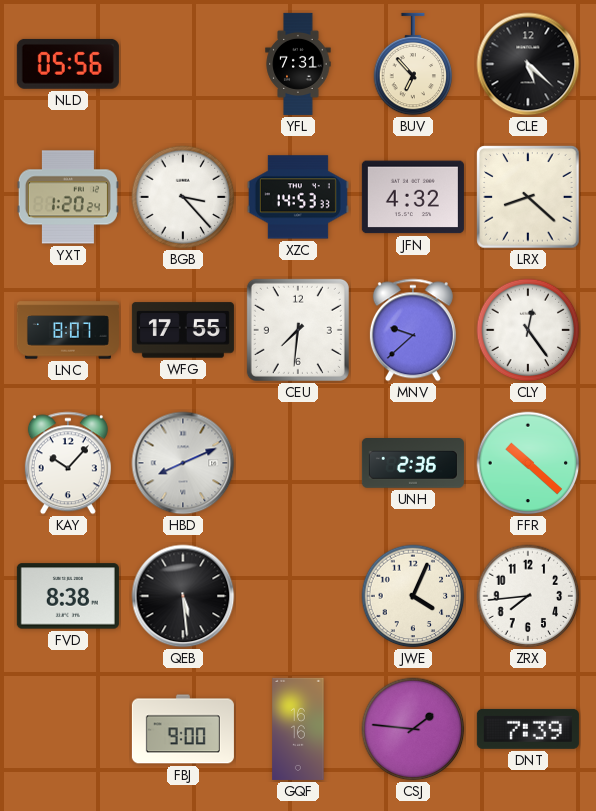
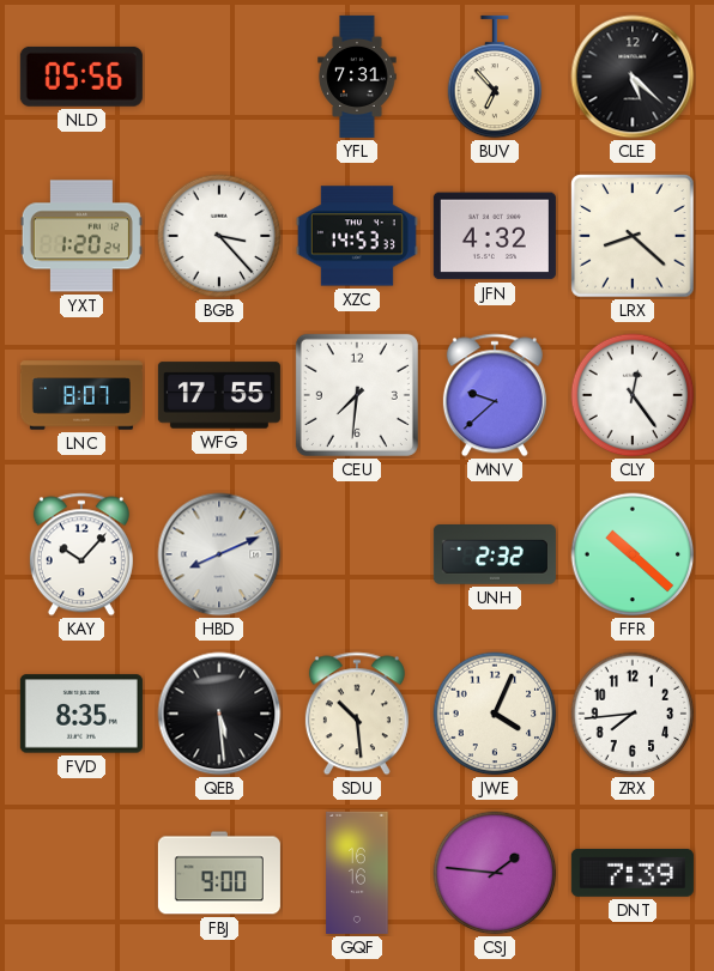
UNH: 2:36 -> 2:32 (495, 554)
FVD: 8:38 -> 8:35 (81, 714)
SDU: none -> 10:29 (357, 714)
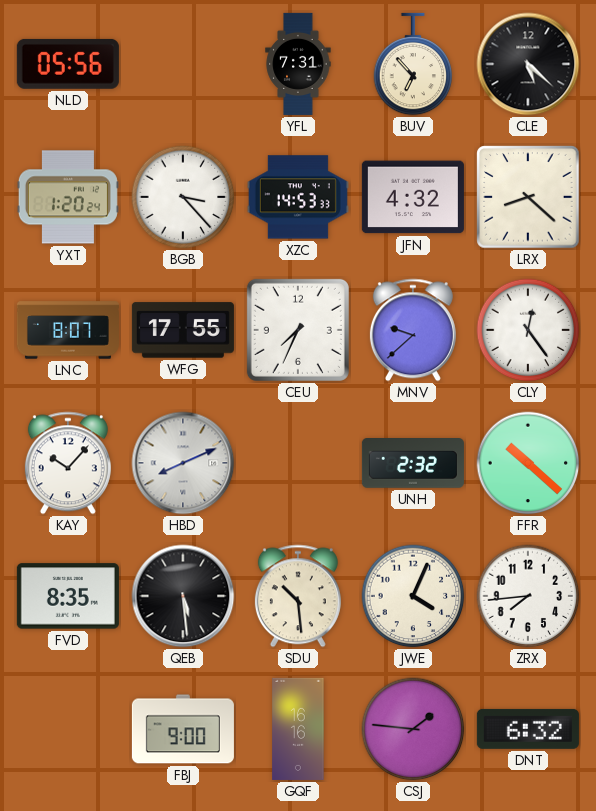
CEU: 7:31 -> 7:34 (298, 330)
DNT: 7:39 -> 6:32 (528, 729)
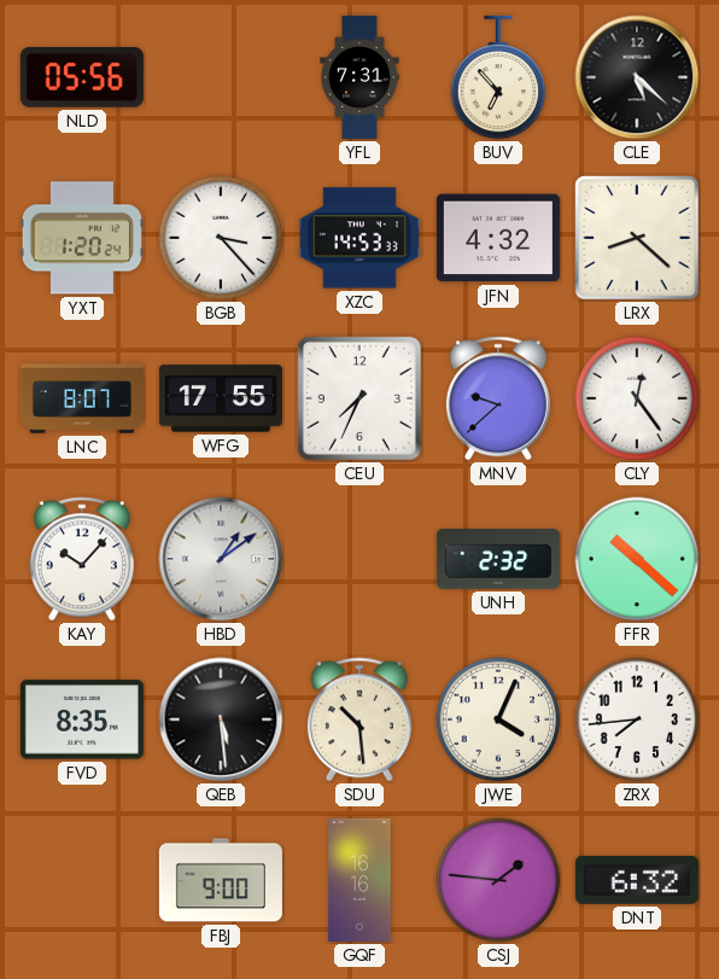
HBD: 8:11 -> 1:09 (221, 559)
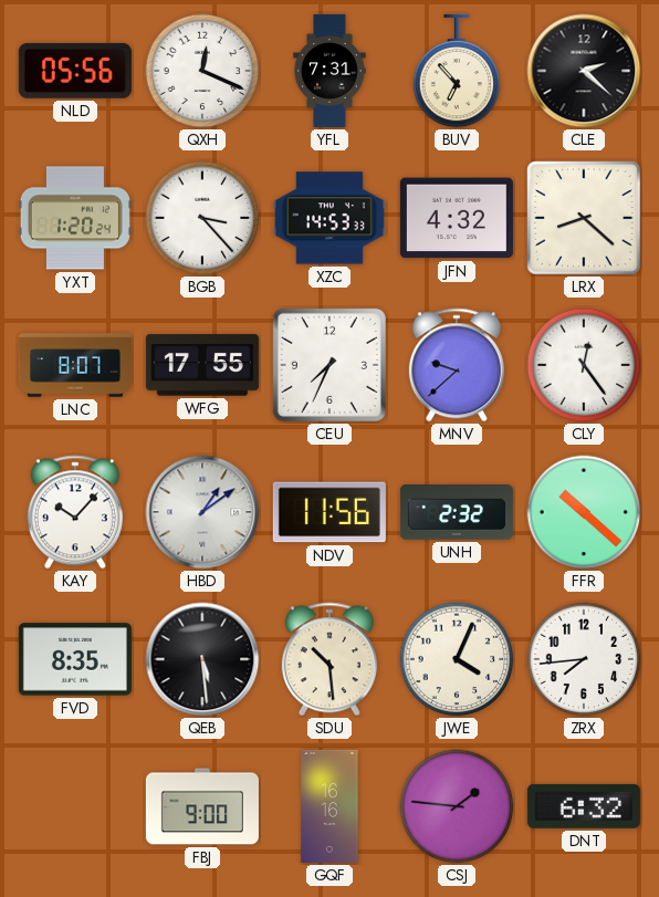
QXH: none -> 12:19 (202, 71)
CLE: 5:22 -> 2:22 (584, 71)
NDV: none -> 11:56 (329, 512)
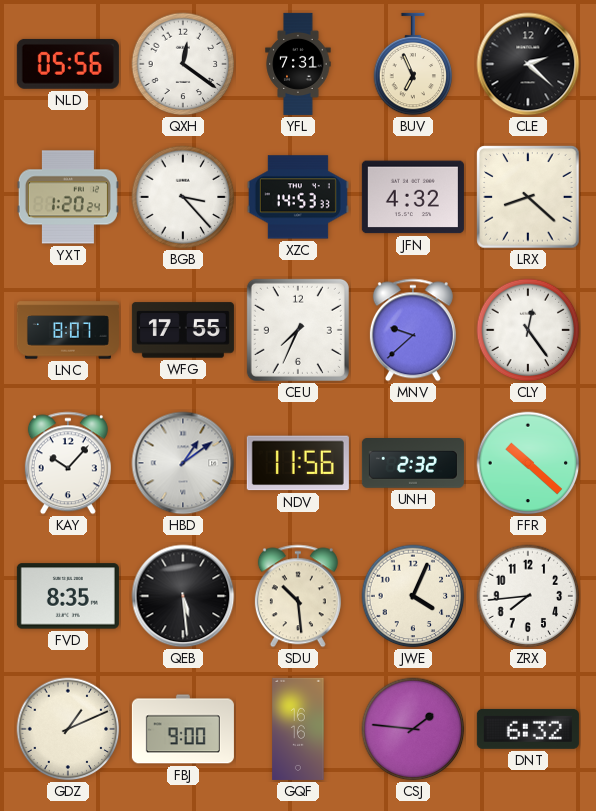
QXH: 12:19 -> 12:21 (183, 64)
BUV: 6:53 -> 6:56 (413, 64)
GDZ: none -> 1:11 (68, 729)
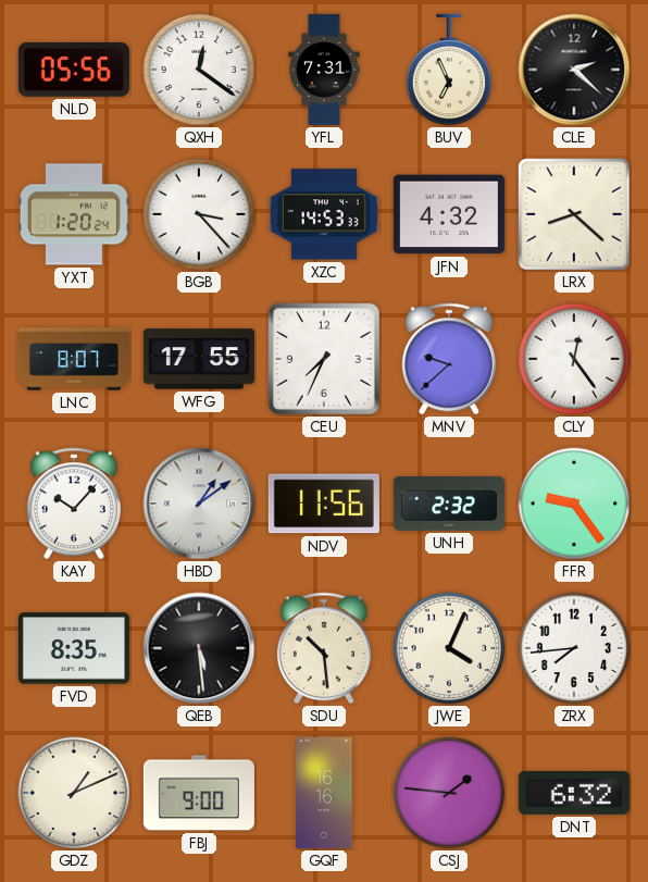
FFR: 10:22 -> 9:24 (574, 504)
